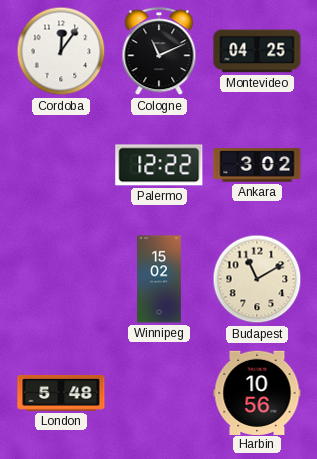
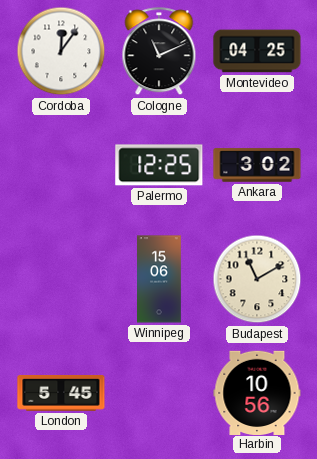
Palermo: 12:22 -> 12:25 (159, 165)
Winnipeg: 15:02 -> 15:06 (160, 279)
London: 5:48 -> 5:45 (61, 394)
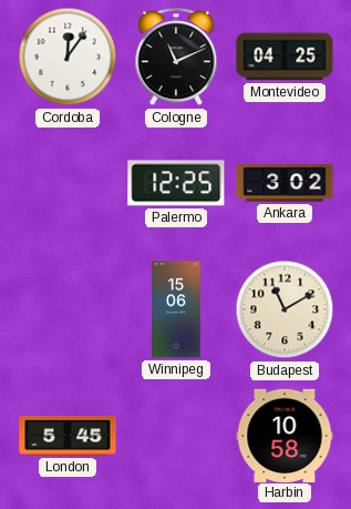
Harbin: 10:56 -> 10:58 (285, 435)
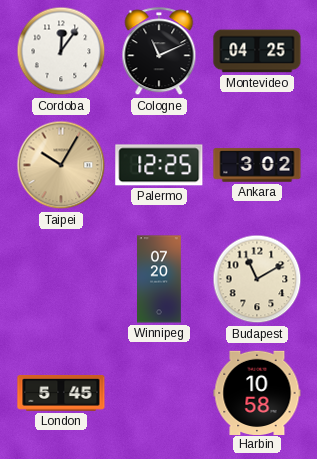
Taipei: none -> 10:05 (61, 165)
Winnipeg: 15:06 -> 07:20 (160, 279)
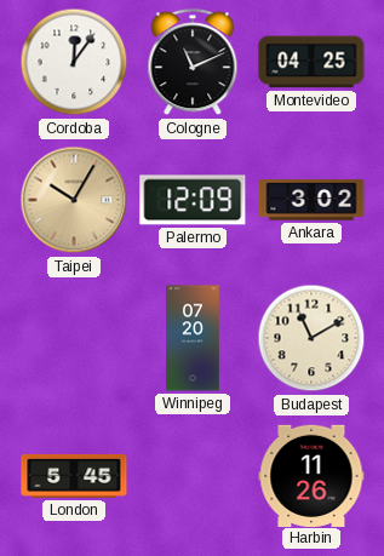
Palermo: 12:25 -> 12:09 (193, 200)
Harbin: 10:58 -> 11:26 (311, 475)
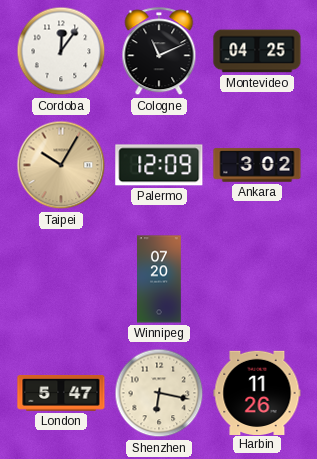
Budapest: 11:10 -> none (311, 338)
London: 5:45 -> 5:47 (61, 394)
Shenzhen: none -> 6:17 (159, 393)
